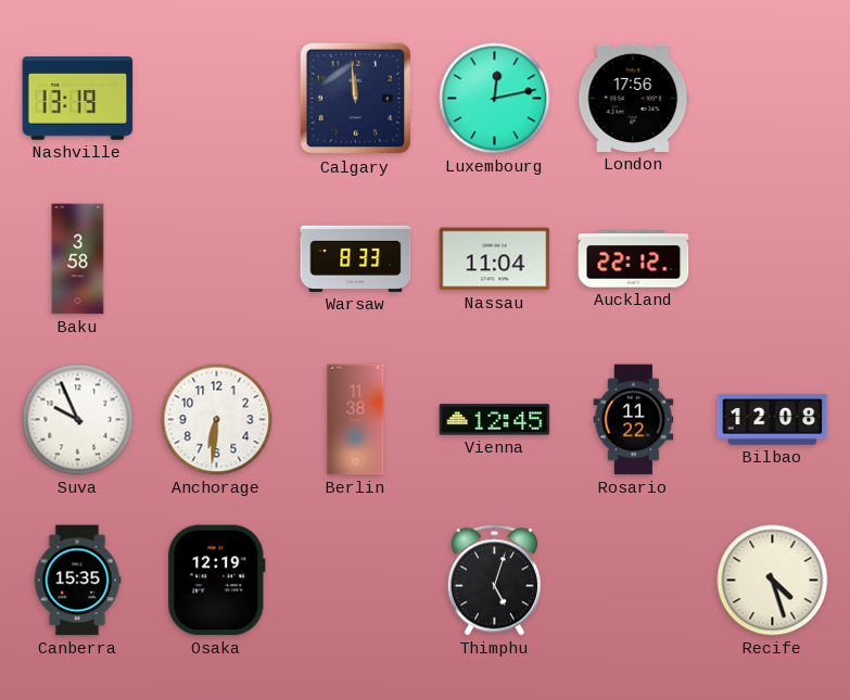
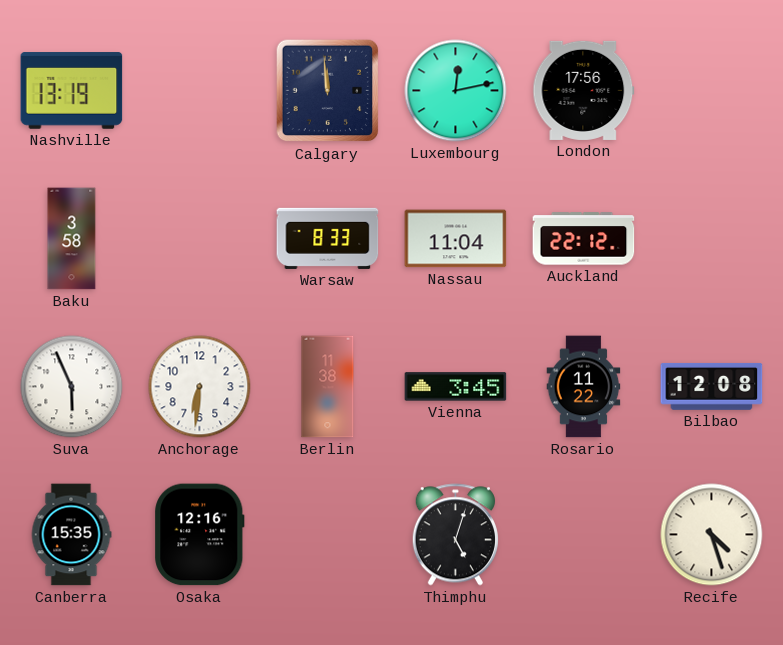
Suva: 9:56 -> 5:56 (72, 387)
Vienna: 12:45 -> 3:45 (456, 387)
Osaka: 12:19 -> 12:16 (200, 535)
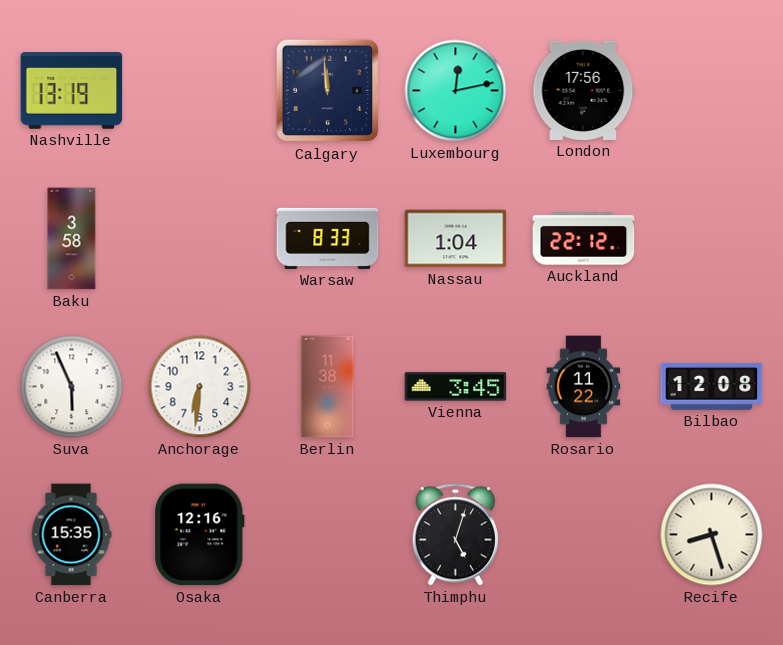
Nassau: 11:04 -> 1:04 (456, 239)
Recife: 4:27 -> 8:27 (712, 535)
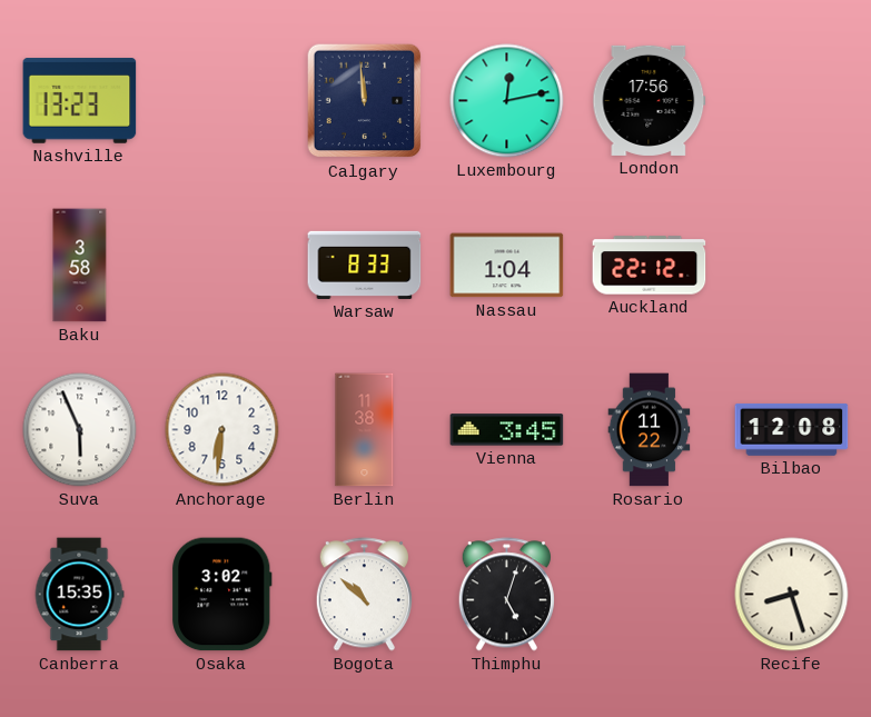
Nashville: 13:19 -> 13:23 (80, 101)
Osaka: 12:16 -> 3:02 (222, 595)
Bogota: none -> 10:52 (364, 595)
